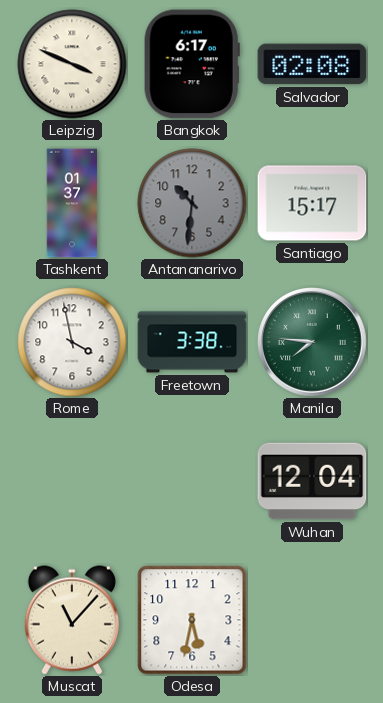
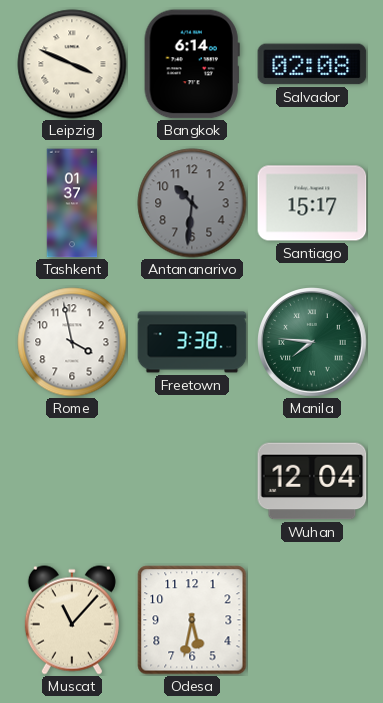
Bangkok: 6:17 -> 6:14 (192, 64)
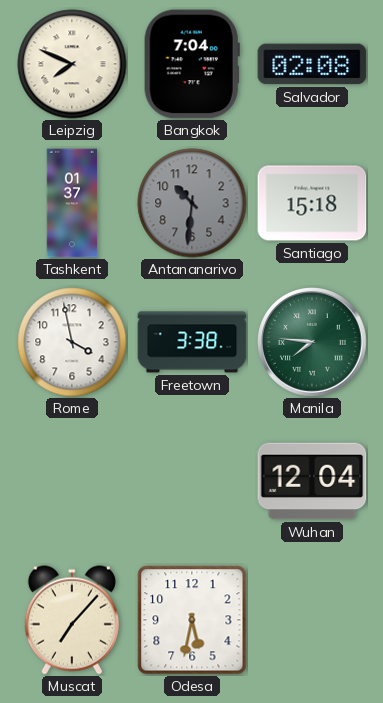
Leipzig: 3:49 -> 7:49 (72, 64)
Bangkok: 6:14 -> 7:04 (192, 64)
Santiago: 15:17 -> 15:18 (312, 203)
Muscat: 11:07 -> 7:07 (72, 620)
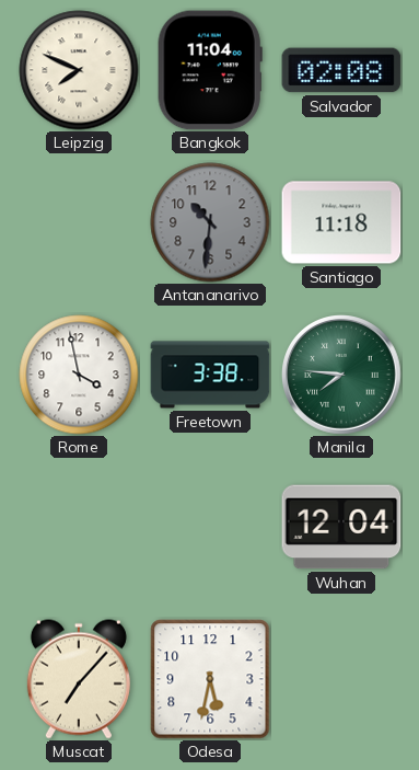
Bangkok: 7:04 -> 11:04 (210, 70)
Tashkent: 01:37 -> none (72, 203)
Santiago: 15:18 -> 11:18 (341, 222)
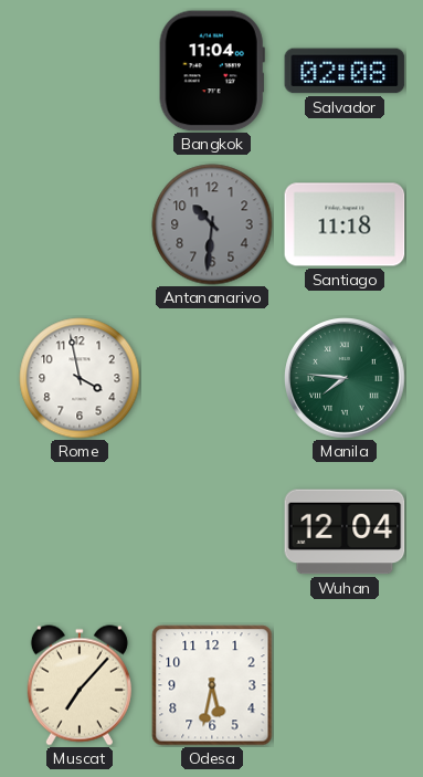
Leipzig: 7:49 -> none (79, 70)
Freetown: 3:38 -> none (210, 375)
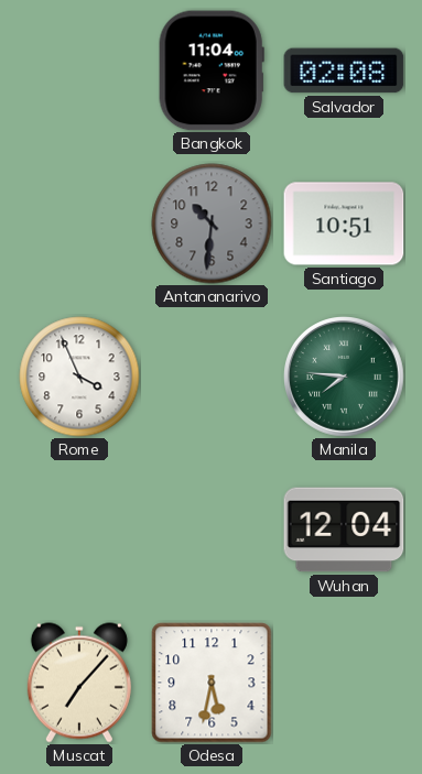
Santiago: 11:18 -> 10:51 (344, 224)
Rome: 3:58 -> 3:56 (79, 377)
